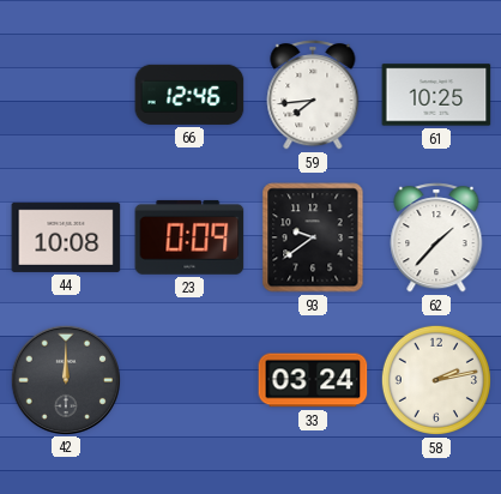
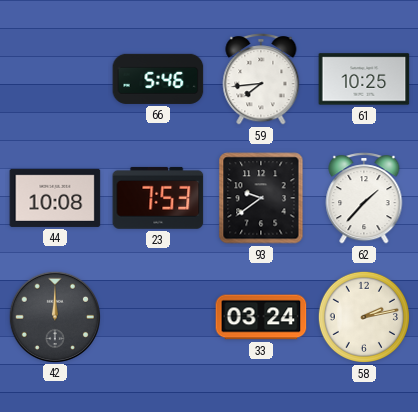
66: 12:46 -> 5:46 (158, 79)
23: 0:09 -> 7:53 (158, 198)
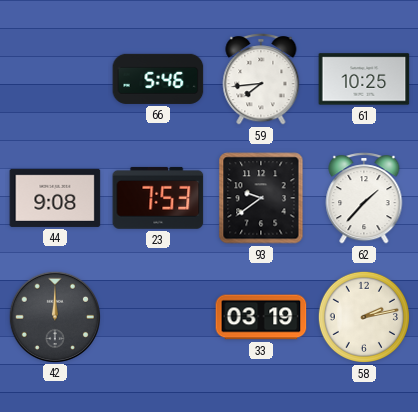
44: 10:08 -> 9:08 (55, 198)
33: 03:24 -> 03:19 (261, 317)
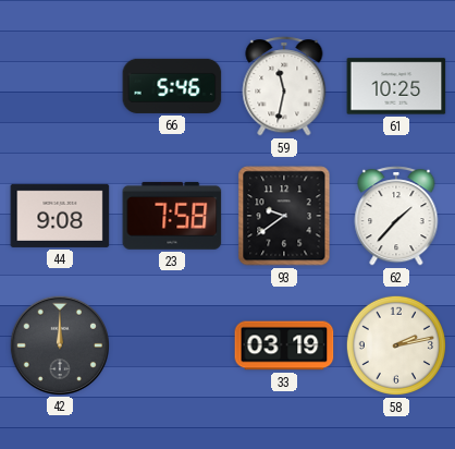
59: 7:44 -> 11:32 (284, 86)
23: 7:53 -> 7:58 (172, 216)
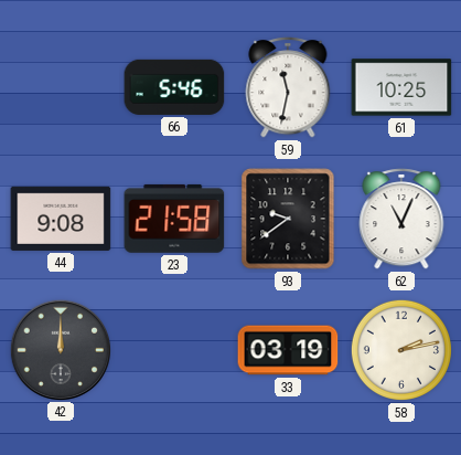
23: 7:58 -> 21:58 (174, 219)
62: 1:37 -> 11:04 (401, 219)
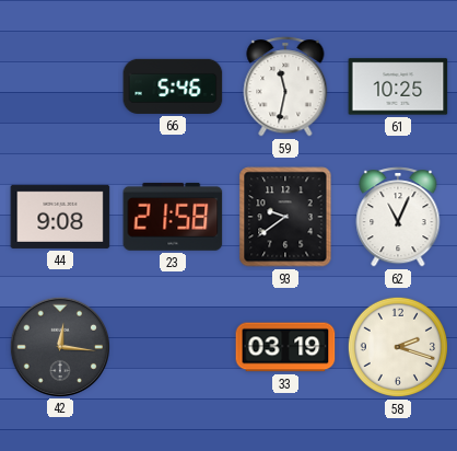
42: 12:00 -> 12:16 (59, 346)
58: 2:13 -> 2:18 (398, 347)
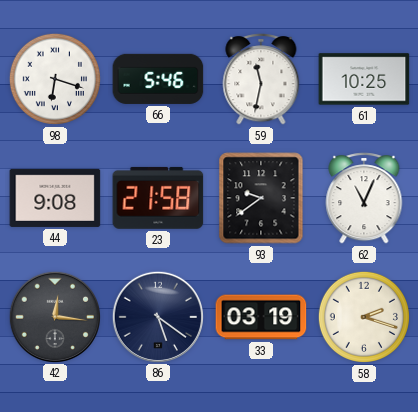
98: none -> 6:18 (55, 79)
86: none -> 5:21 (157, 316)
